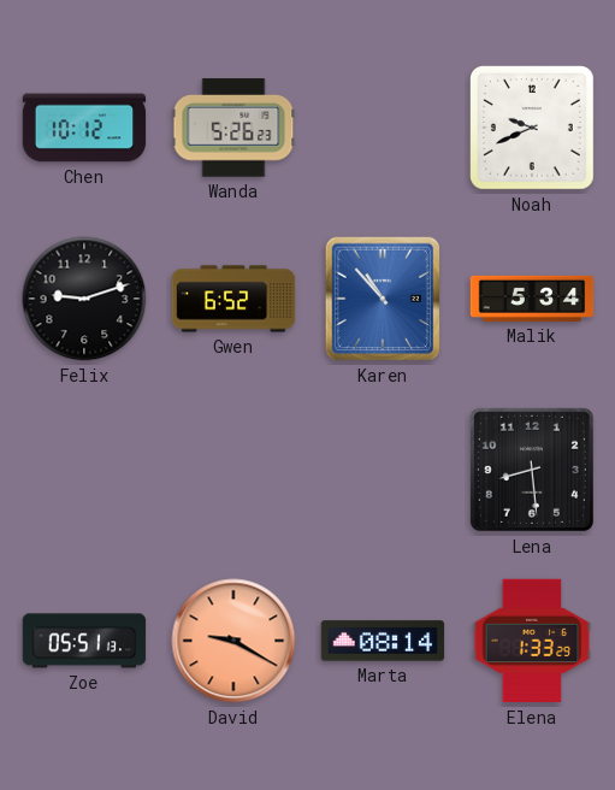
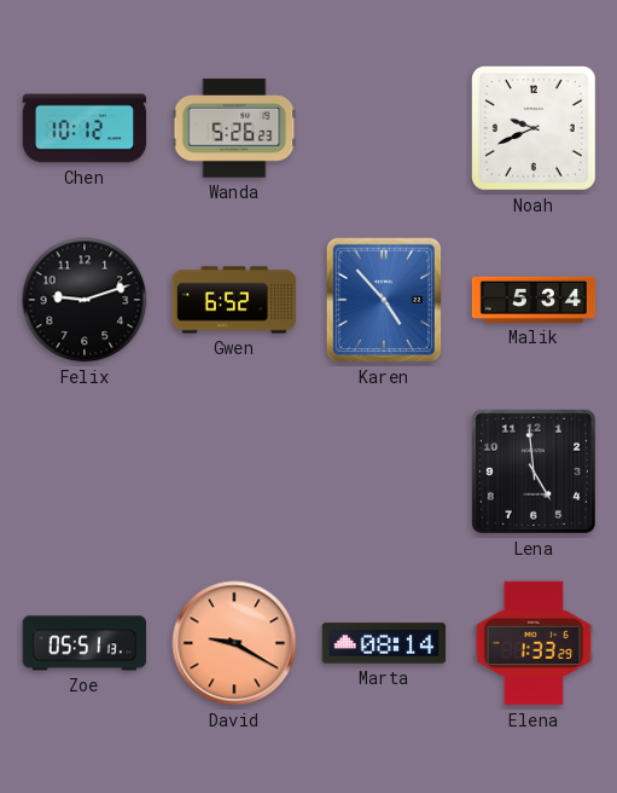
Karen: 10:53 -> 4:53 (383, 300)
Lena: 8:29 -> 4:59 (534, 471)
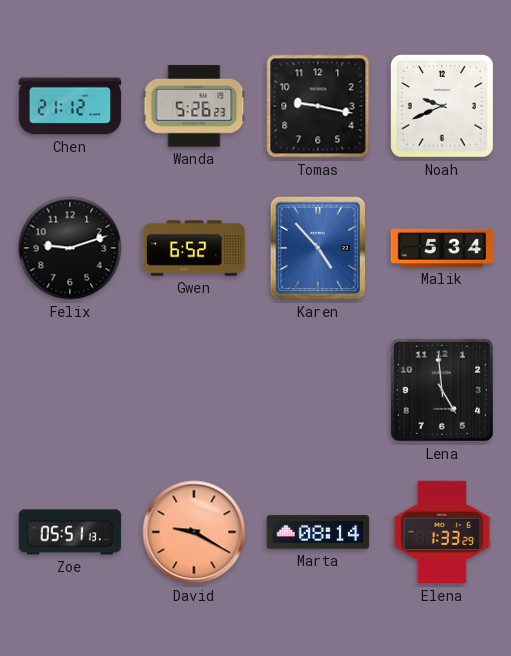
Chen: 10:12 -> 21:12 (70, 106)
Tomas: none -> 9:17 (318, 106)
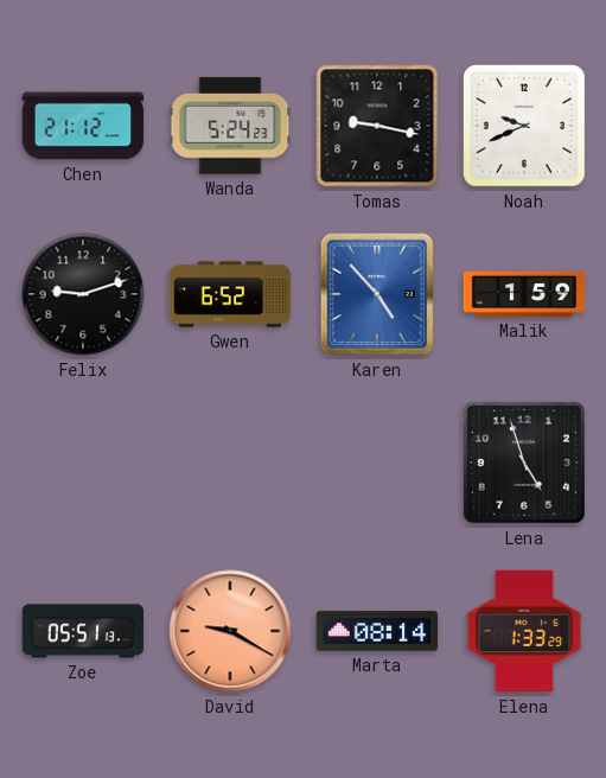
Wanda: 5:26 -> 5:24 (230, 126)
Malik: 5:34 -> 1:59 (524, 294)
Lena: 4:59 -> 4:57 (524, 463)
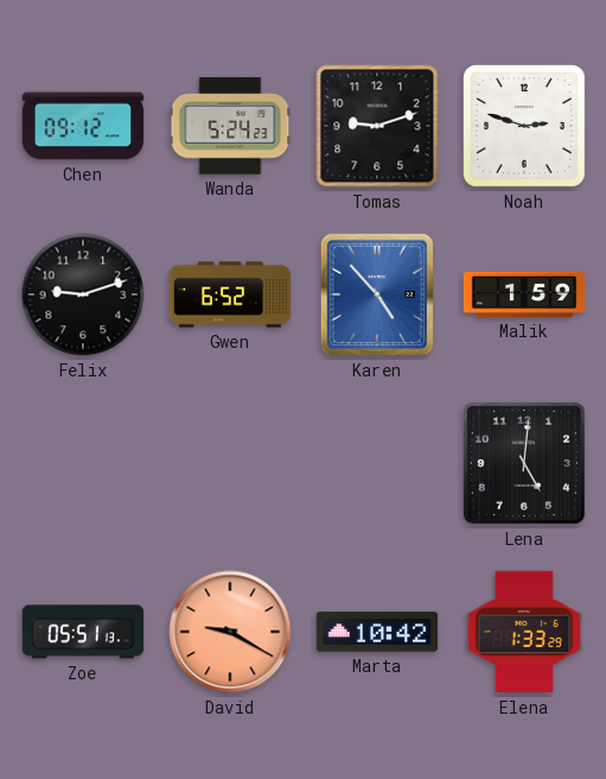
Chen: 21:12 -> 09:12 (83, 126)
Tomas: 9:17 -> 9:12 (377, 126)
Noah: 9:41 -> 2:48 (525, 127)
Lena: 4:57 -> 5:01 (524, 463)
Marta: 08:14 -> 10:42 (377, 632)
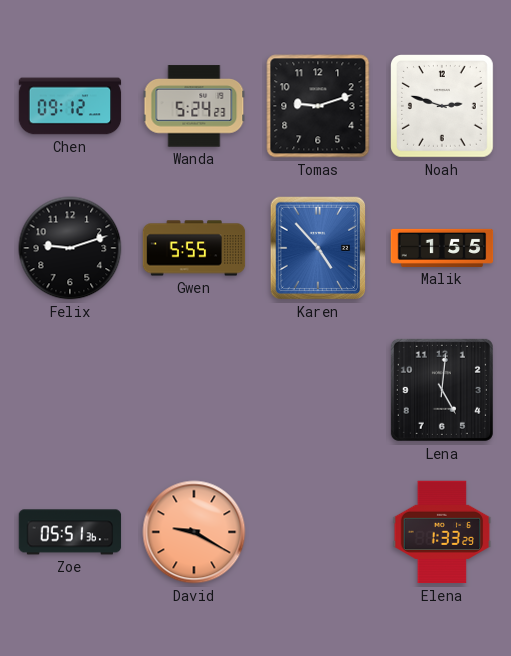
Gwen: 6:52 -> 5:55 (194, 248)
Malik: 1:59 -> 1:55 (442, 248)
Zoe: 05:51:13 -> 05:51:36 (70, 532)
Marta: 10:42 -> none (377, 632)
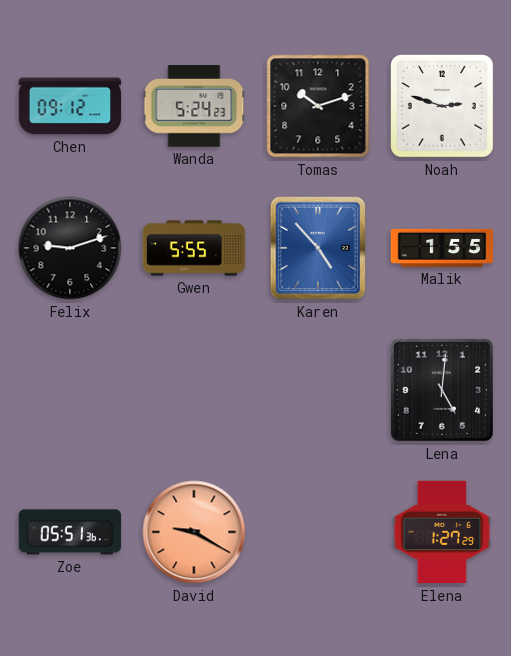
Tomas: 9:12 -> 10:12 (318, 106)
Elena: 1:33 -> 1:27 (442, 532)
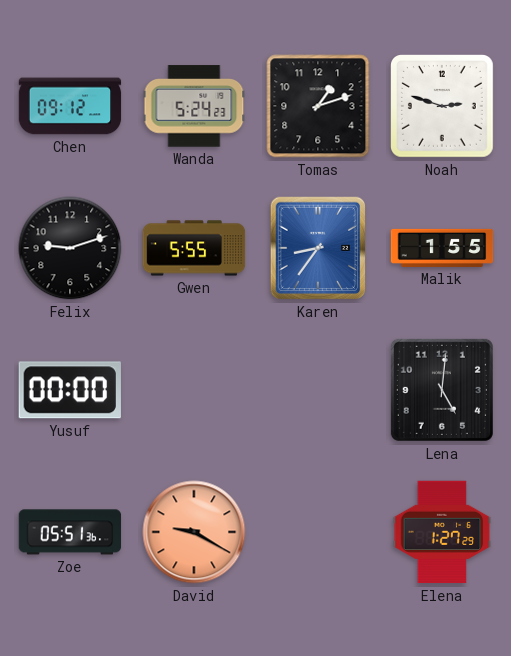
Tomas: 10:12 -> 1:12 (318, 106)
Karen: 4:53 -> 8:36 (317, 248)
Yusuf: none -> 00:00 (70, 390)
